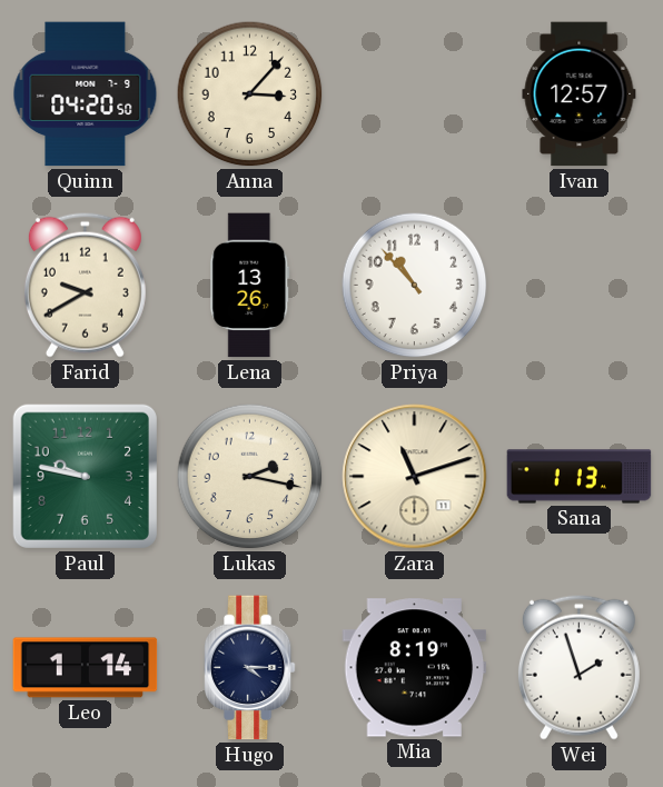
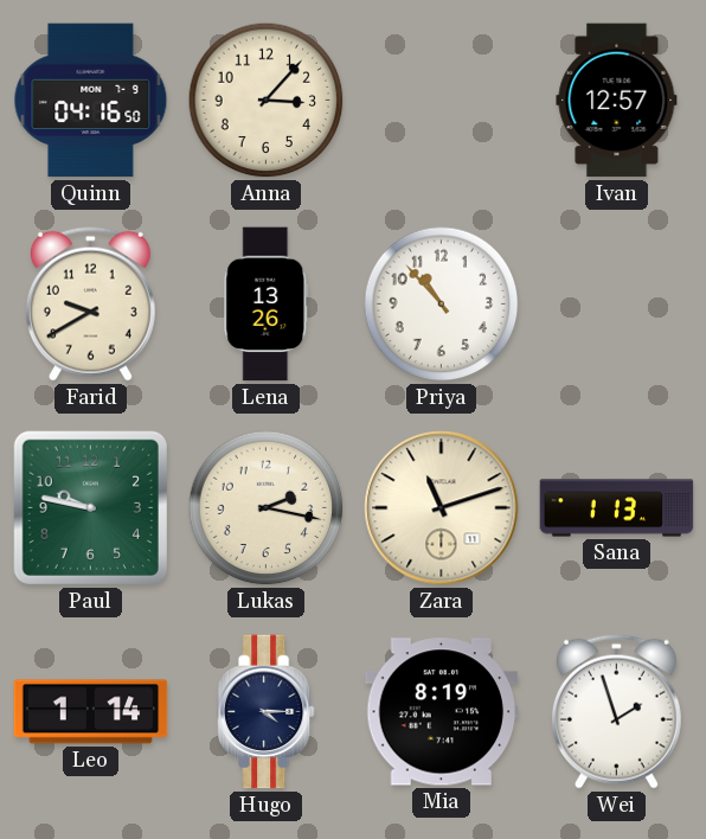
Quinn: 04:20 -> 04:16 (91, 101)
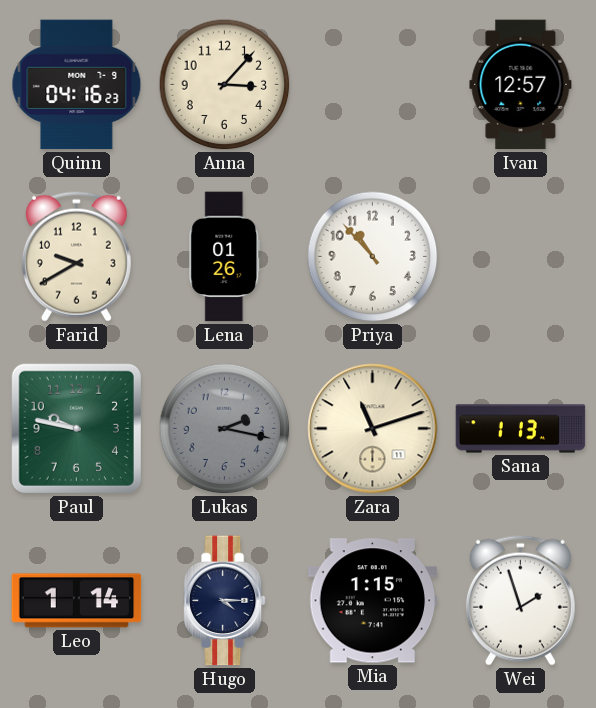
Quinn: 04:16:50 -> 04:16:23 (77, 85)
Lena: 13:26 -> 01:26 (225, 257)
Lukas dial: cream -> grey (225, 429)
Mia: 8:19 -> 1:15 (373, 601)
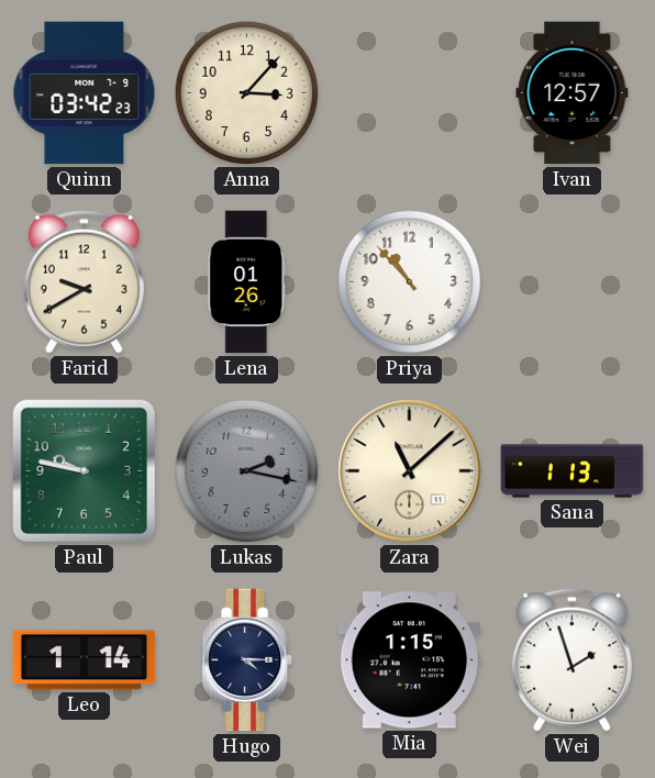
Quinn: 04:16 -> 03:42 (85, 93)
Zara: 11:12 -> 11:08 (410, 471)
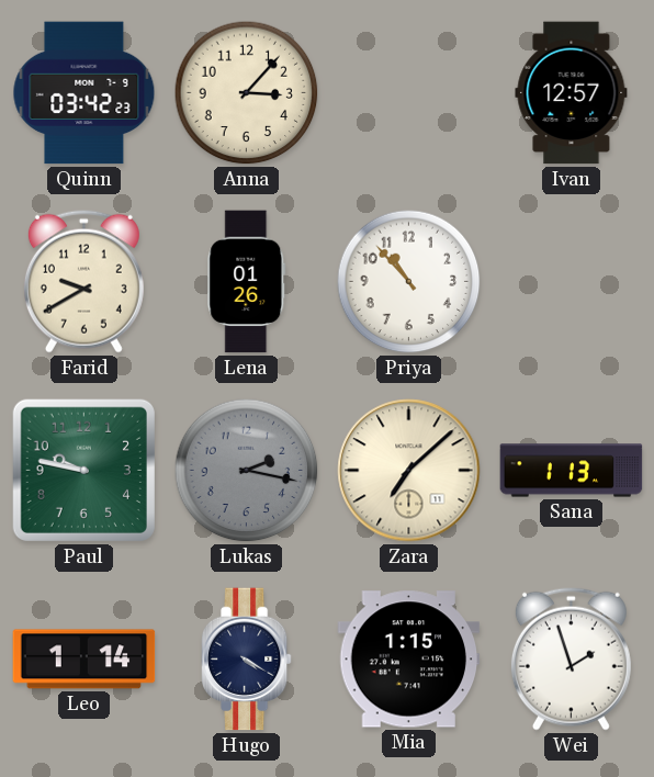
Zara: 11:08 -> 7:08 (409, 471)
Hugo: 4:15 -> 4:20 (246, 660)
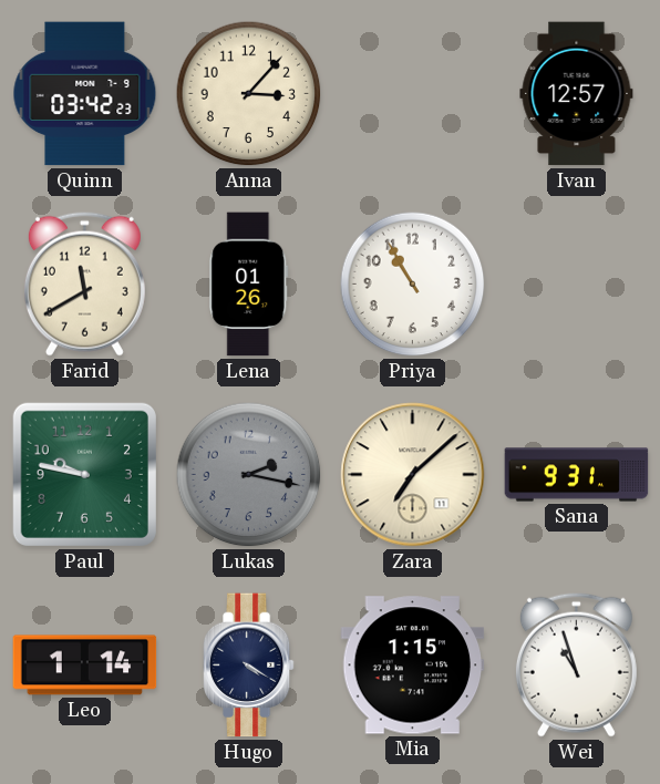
Farid: 9:40 -> 11:40 (84, 283)
Priya: 10:53 -> 10:55 (413, 285)
Sana: 1:13 -> 9:31 (577, 475)
Wei: 1:57 -> 10:57 (576, 664)
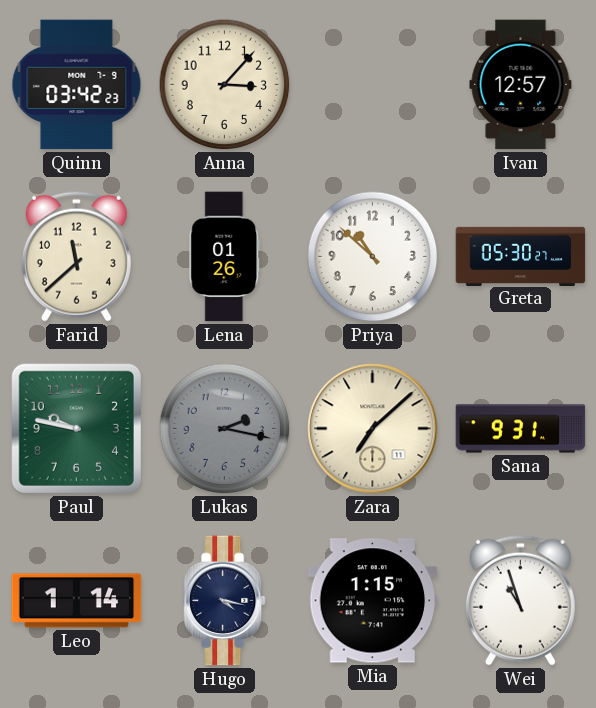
Farid: 11:40 -> 11:38 (76, 256)
Priya: 10:55 -> 10:52 (373, 257)
Greta: none -> 05:30 (521, 256)
Hugo: 4:20 -> 4:17 (224, 601)
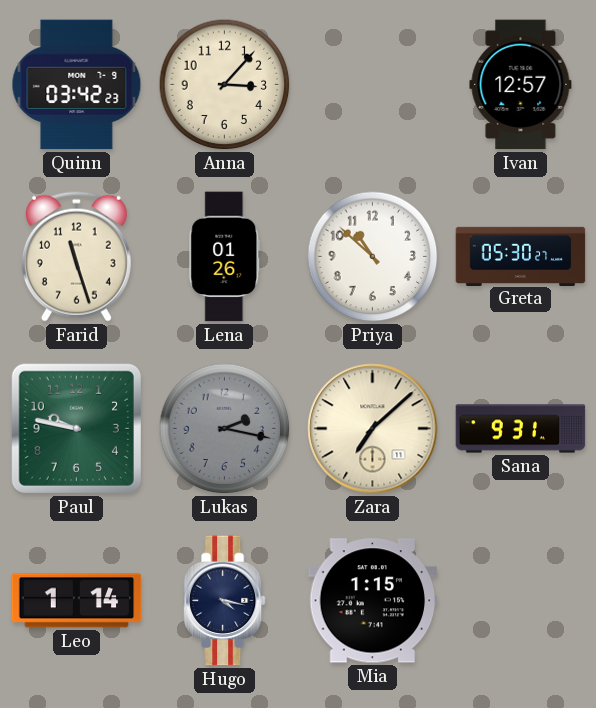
Farid: 11:38 -> 11:27 (76, 256)
Wei: 10:57 -> none (520, 600)
